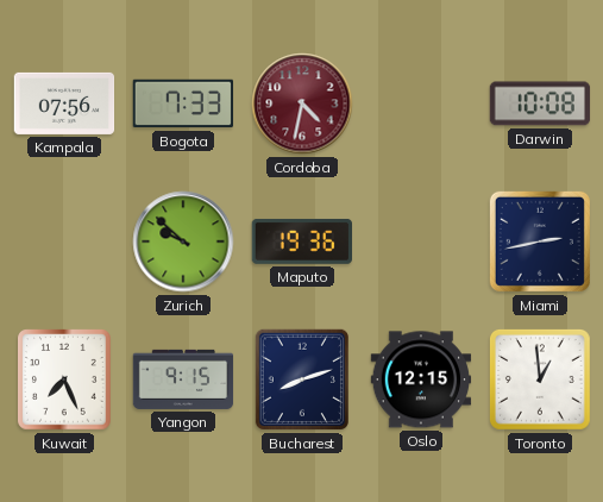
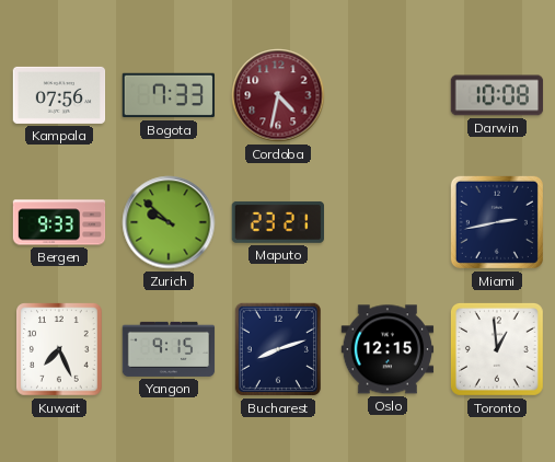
Bergen: none -> 9:33 (59, 222)
Maputo: 19:36 -> 23:21 (277, 222)
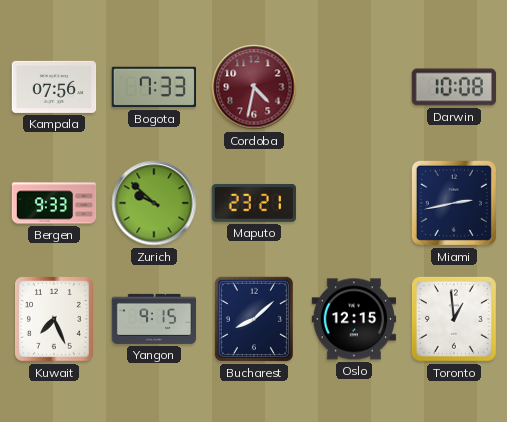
Bucharest: 8:12 -> 8:08 (254, 319)
